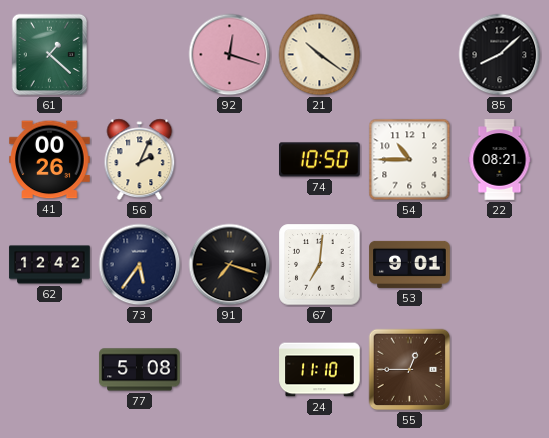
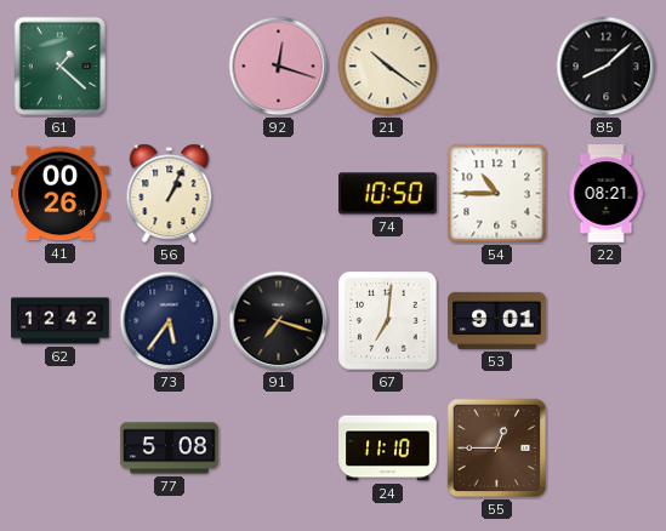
56: 2:04 -> 1:04 (170, 194)
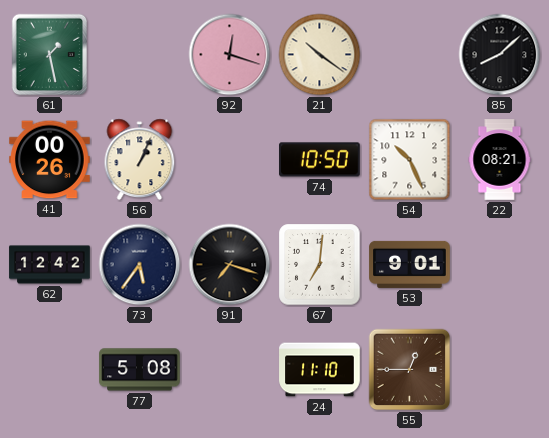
61: 1:22 -> 1:28 (50, 55)
54: 10:45 -> 10:26 (410, 160)
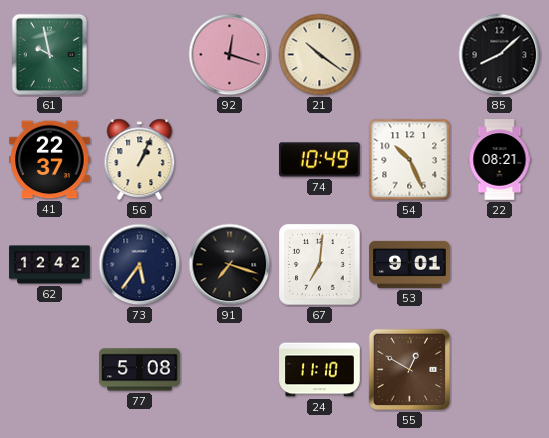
61: 1:28 -> 9:58 (50, 55)
41: 00:26 -> 22:37 (50, 160)
74: 10:50 -> 10:49 (320, 160)
55: 12:45 -> 12:50 (410, 370)
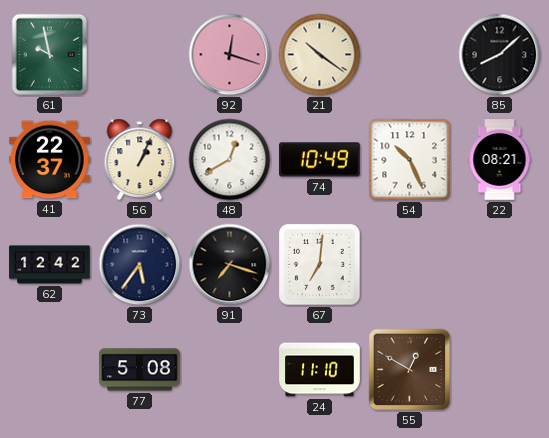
48: none -> 12:40 (230, 160)
53: 9:01 -> none (410, 264)
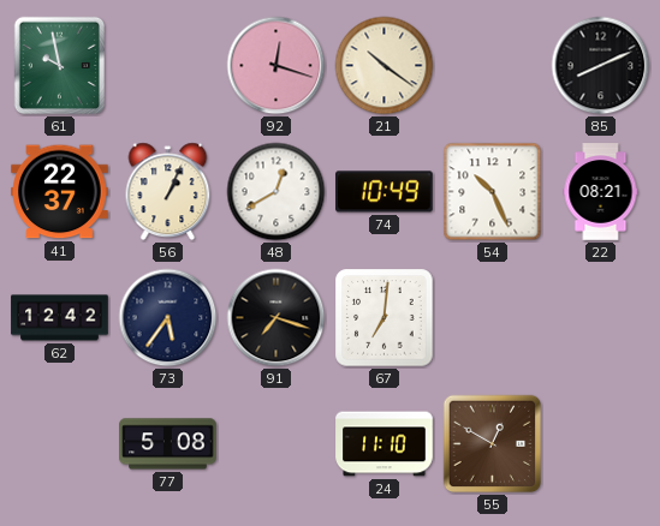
85: 8:08 -> 8:11 (601, 66)
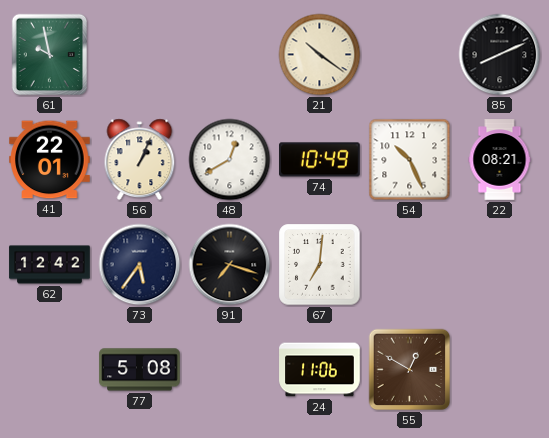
92: 12:18 -> none (277, 66)
41: 22:37 -> 22:01 (50, 160)
24: 11:10 -> 11:06 (320, 370)
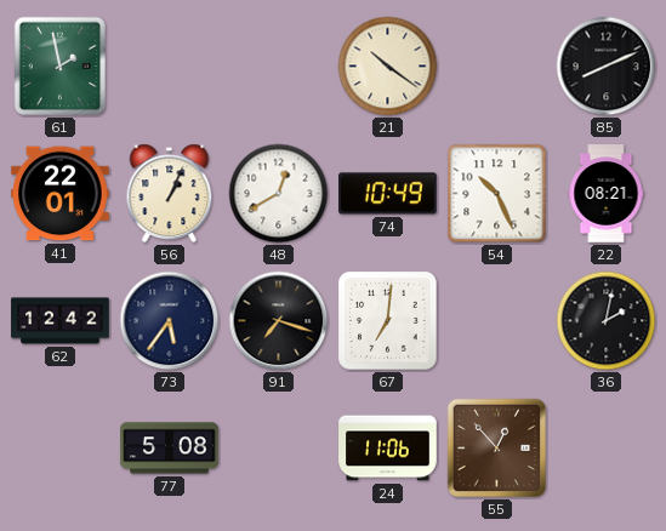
61: 9:58 -> 1:58 (61, 67)
36: none -> 2:02 (607, 321)
55: 12:50 -> 12:53 (497, 449)
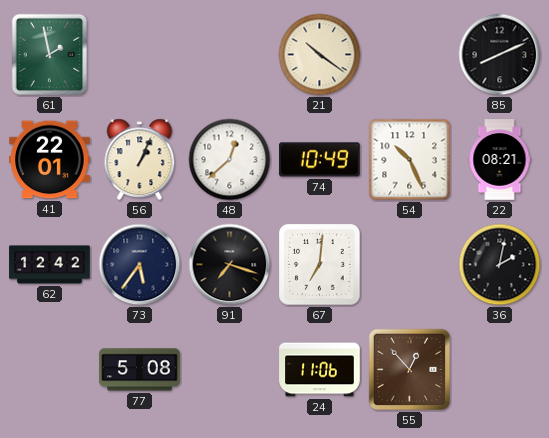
48: 12:40 -> 12:38 (230, 160)
